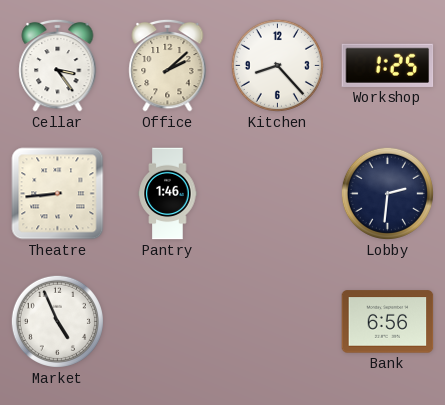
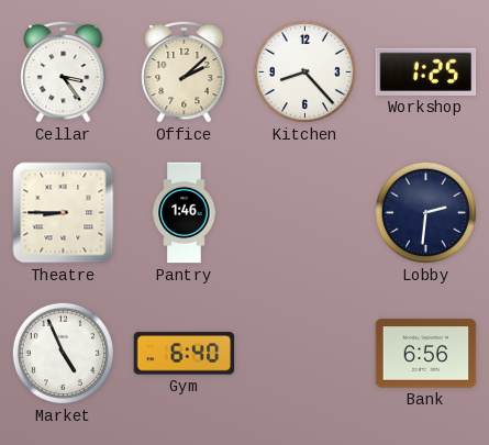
Theatre: 8:44 -> 8:45 (64, 213)
Gym: none -> 6:40 (185, 354)
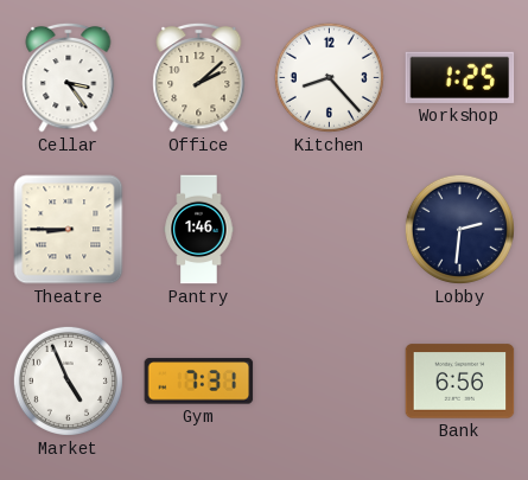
Gym: 6:40 -> 7:31 (199, 382)
